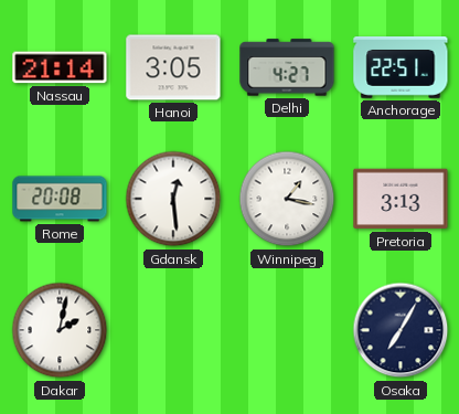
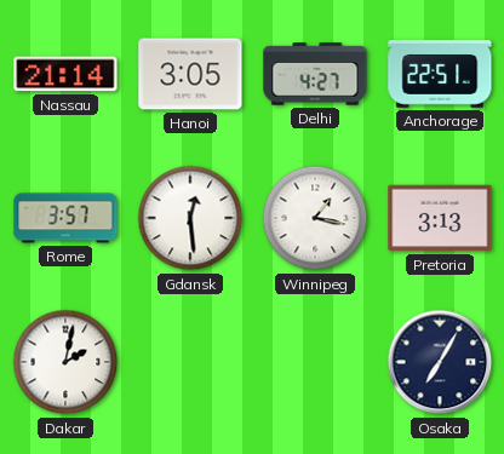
Rome: 20:08 -> 3:57 (65, 218)
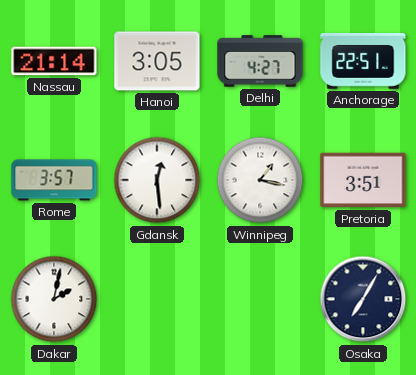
Pretoria: 3:13 -> 3:51 (363, 180)
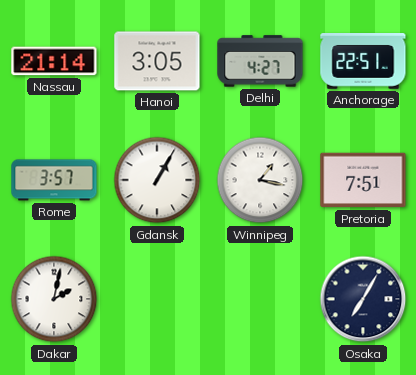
Gdansk: 12:29 -> 1:05 (157, 180)
Pretoria: 3:51 -> 7:51 (363, 180)
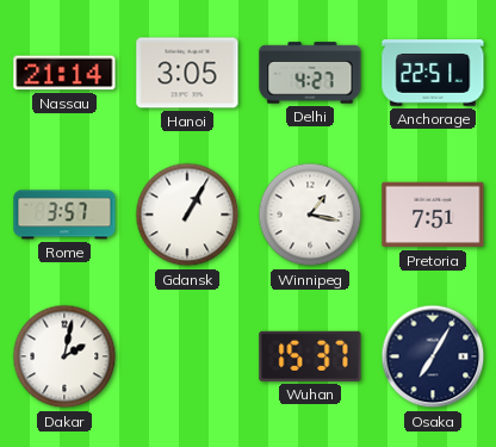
Wuhan: none -> 15:37 (310, 356)
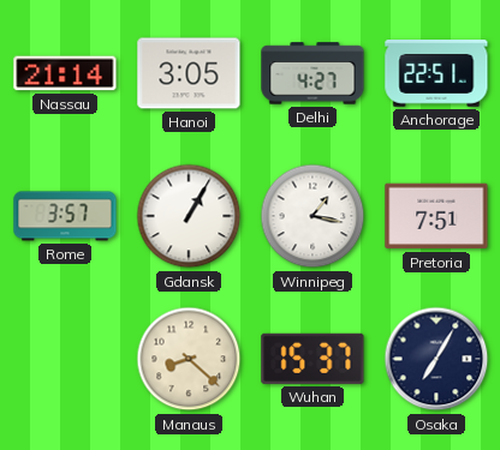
Dakar: 2:02 -> none (64, 356)
Manaus: none -> 8:22 (189, 359)
